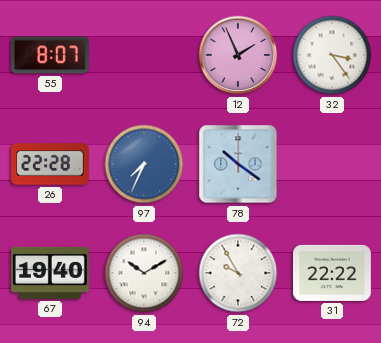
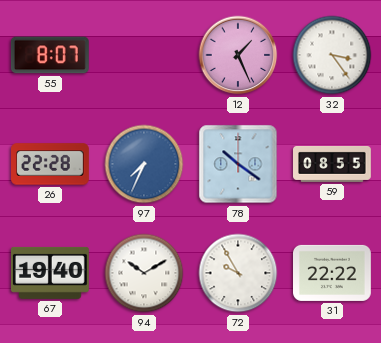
12: 1:56 -> 1:26 (238, 55)
59: none -> 08:55 (333, 164)
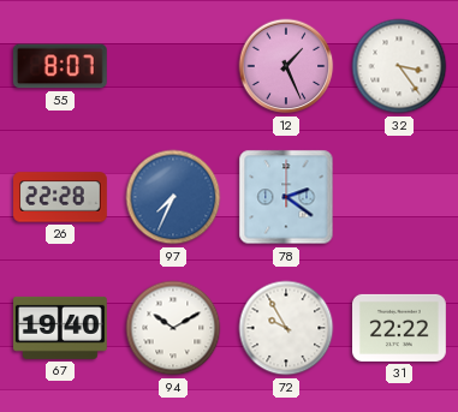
78: 10:21 -> 2:21 (286, 197)
59: 08:55 -> none (333, 164)
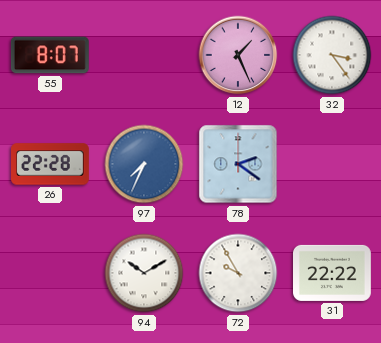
67: 19:40 -> none (61, 328)
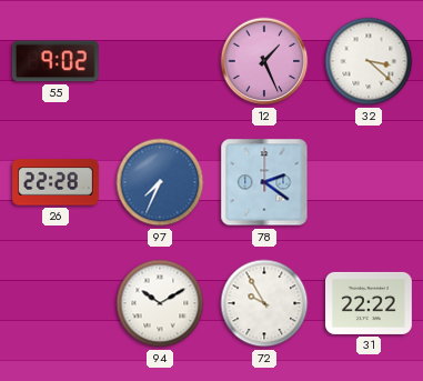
55: 8:07 -> 9:02 (56, 61)
32: 3:24 -> 3:22 (369, 61)
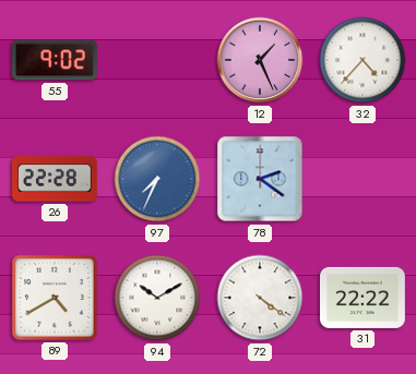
32: 3:22 -> 4:37 (362, 60)
89: none -> 4:40 (55, 298)
72: 9:55 -> 4:21 (260, 298)
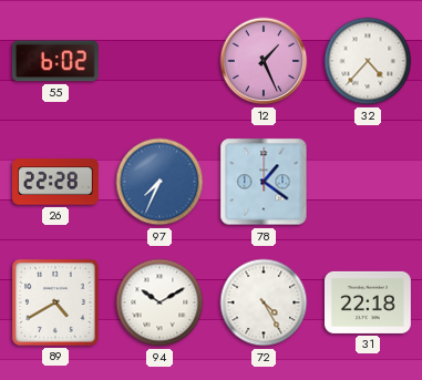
55: 9:02 -> 6:02 (55, 61)
78: 2:21 -> 1:21 (264, 182)
72: 4:21 -> 4:25 (264, 302)
31: 22:22 -> 22:18 (369, 302)
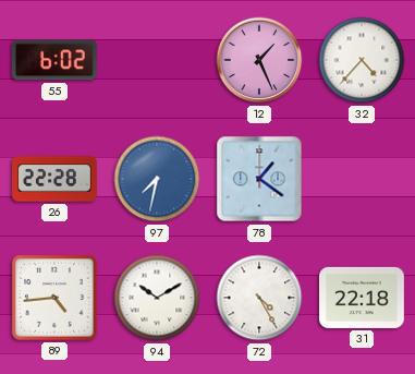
97: 7:34 -> 7:32 (157, 179)
89: 4:40 -> 4:44 (54, 298)
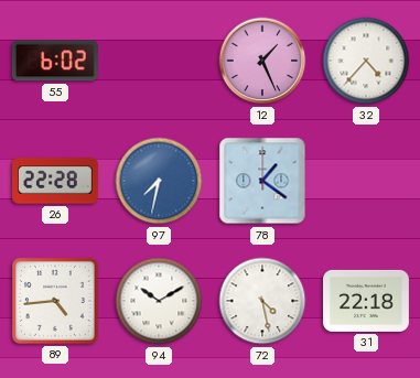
72: 4:25 -> 4:28 (262, 301)
